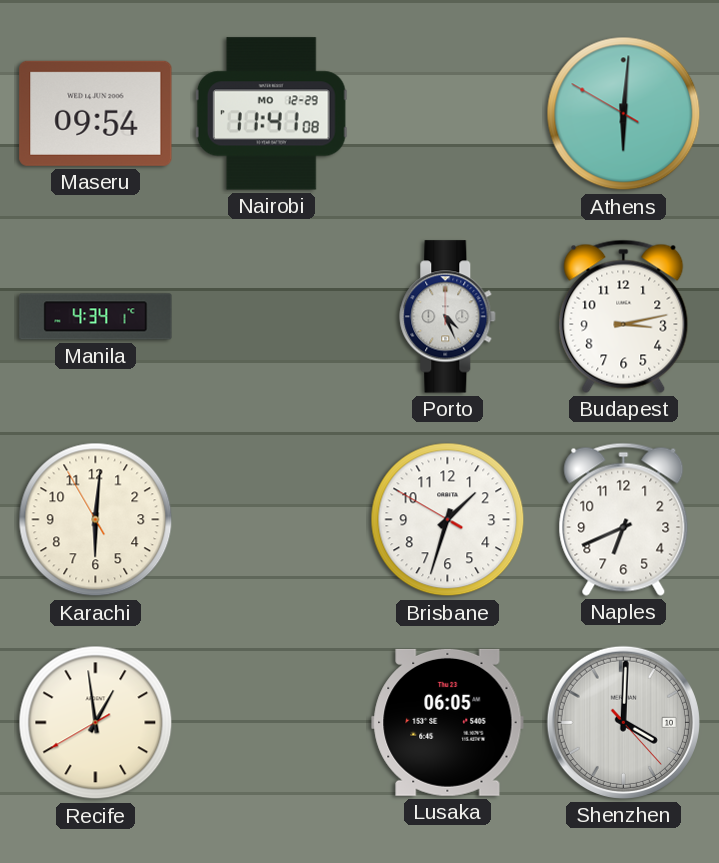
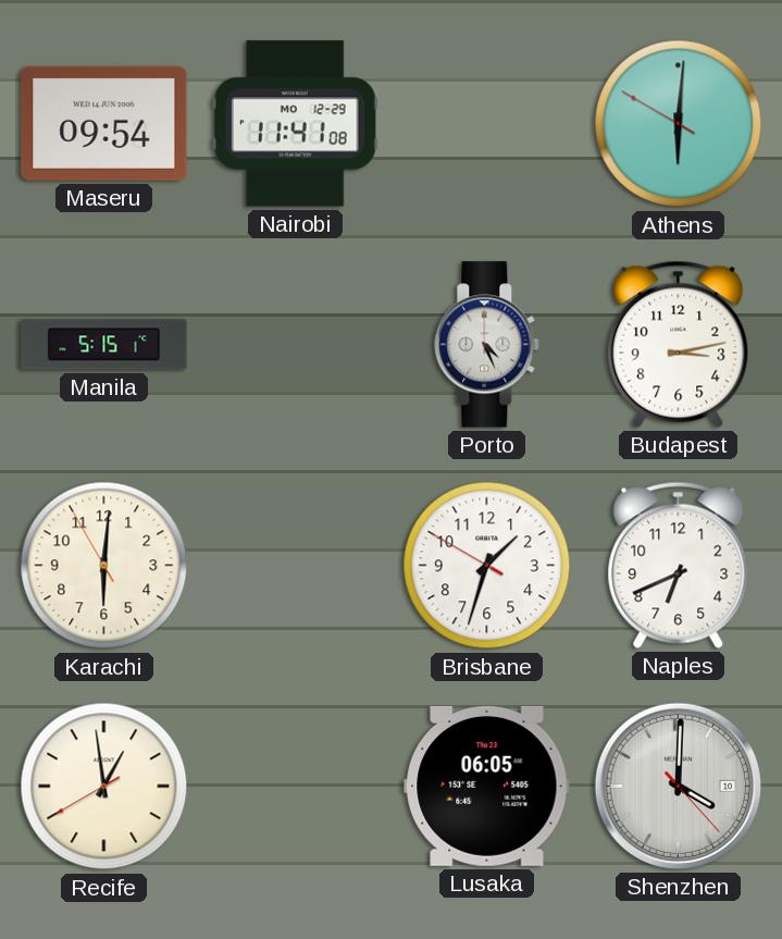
Manila: 4:34 -> 5:15 (104, 345)
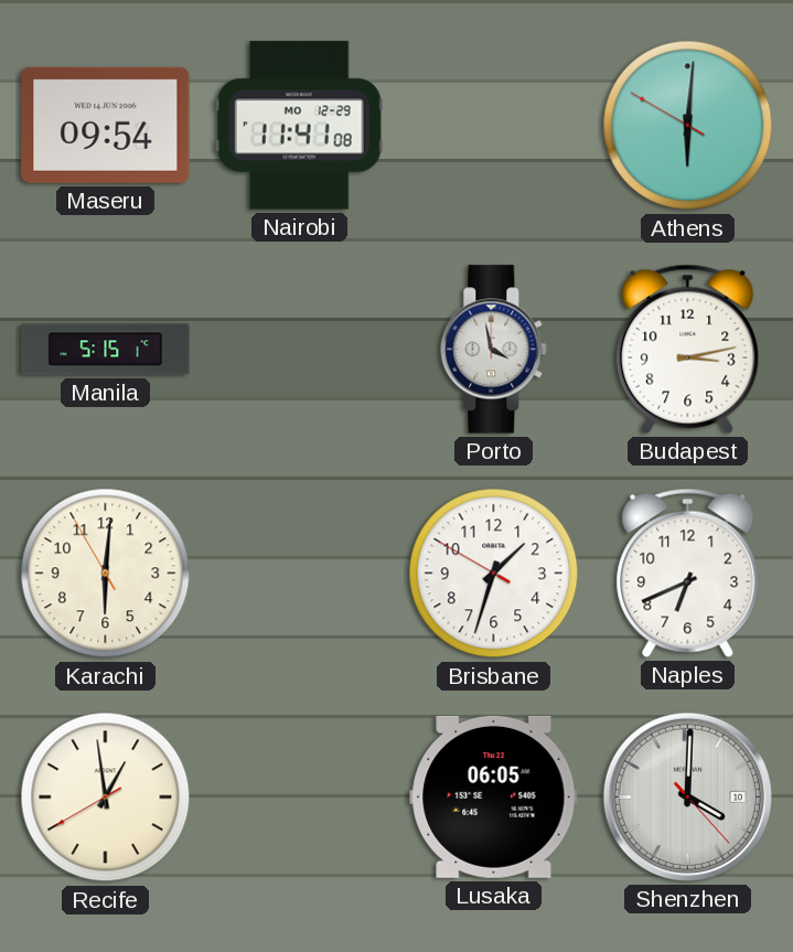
Porto: 4:26 -> 3:58 (494, 350)
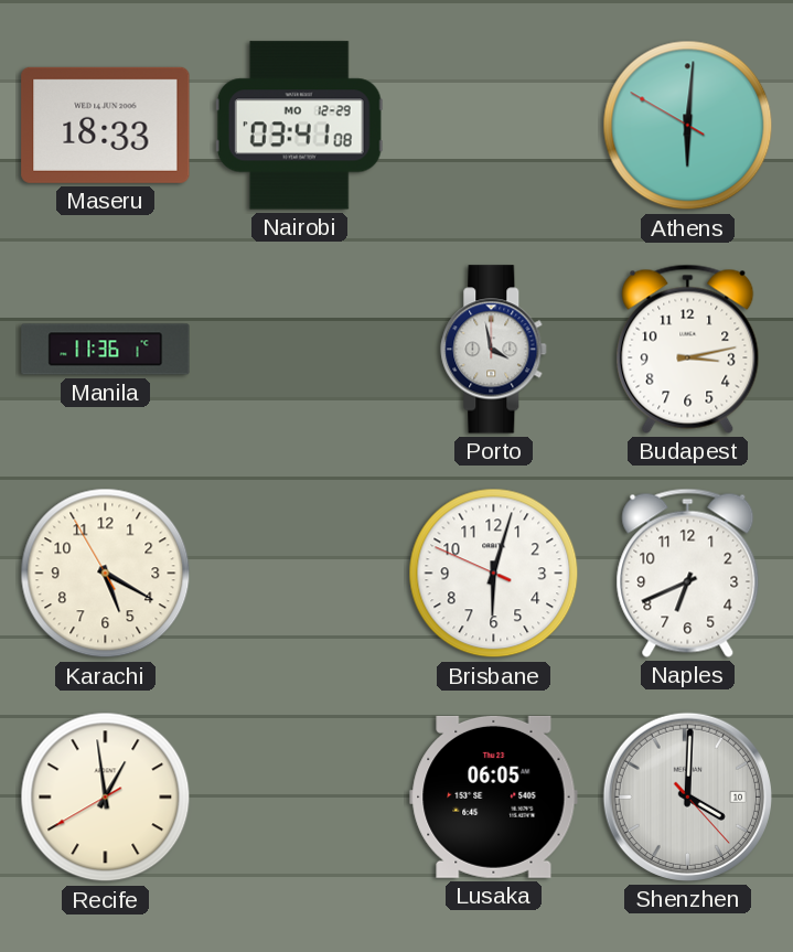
Maseru: 09:54 -> 18:33 (106, 125)
Nairobi: 11:41 -> 03:41 (299, 126)
Manila: 5:15 -> 11:36 (106, 350)
Karachi: 6:00 -> 5:19 (106, 574)
Brisbane: 1:32 -> 6:02 (494, 574)
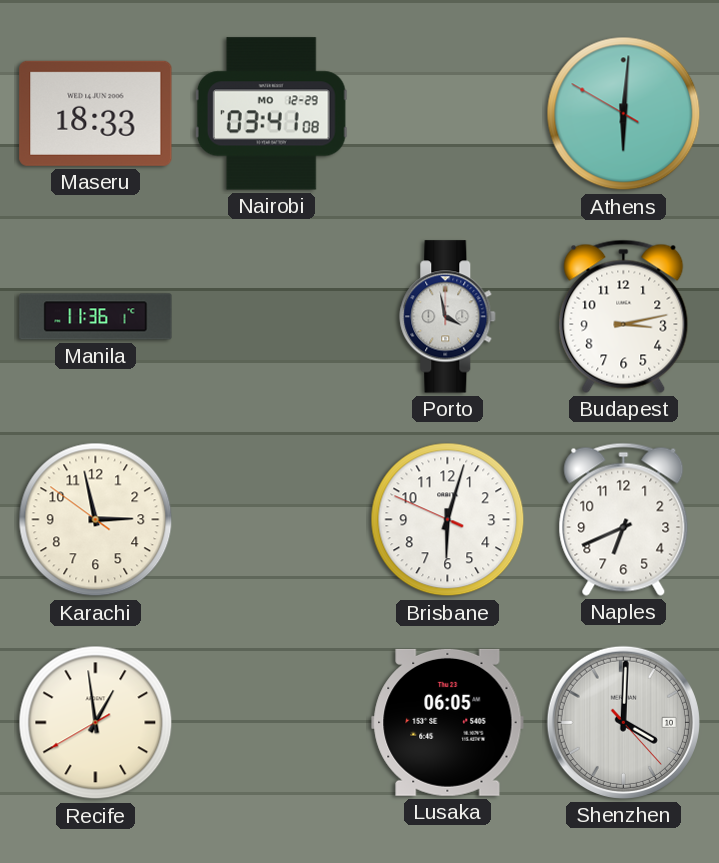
Karachi: 5:19 -> 2:57 (96, 520)
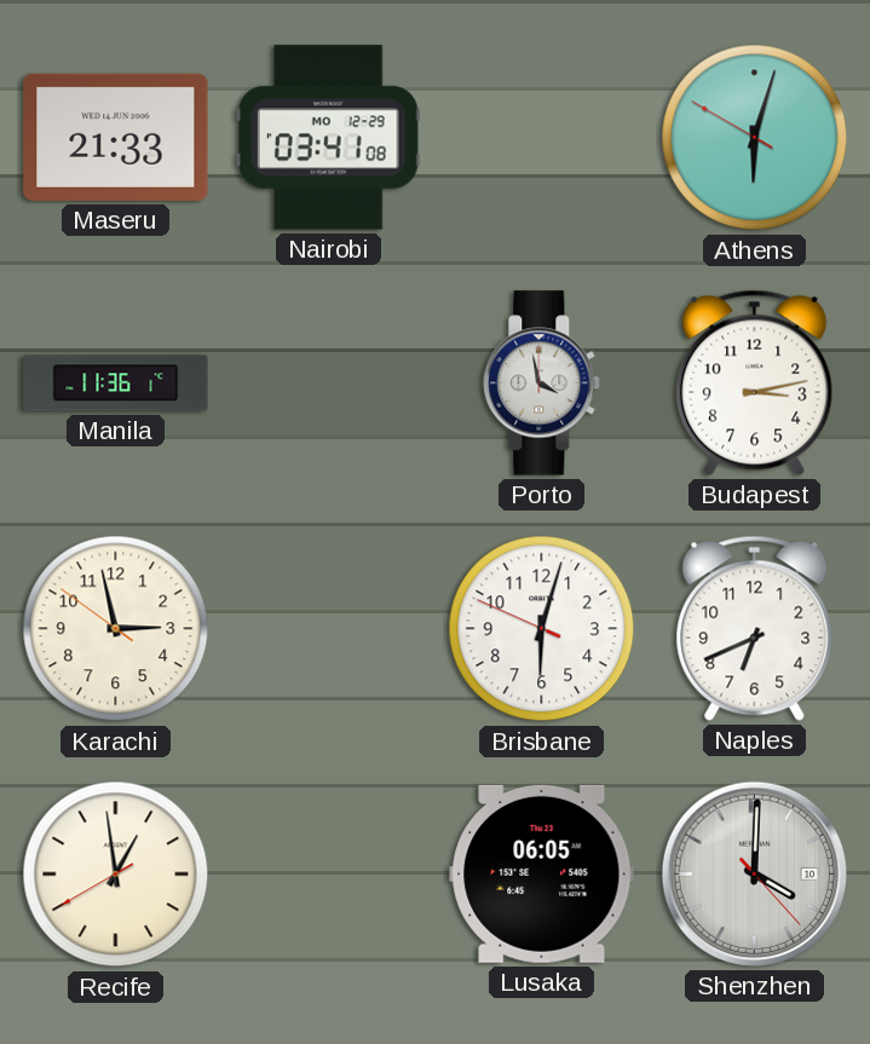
Maseru: 18:33 -> 21:33 (116, 137)
Athens: 6:00 -> 6:02 (755, 138)
